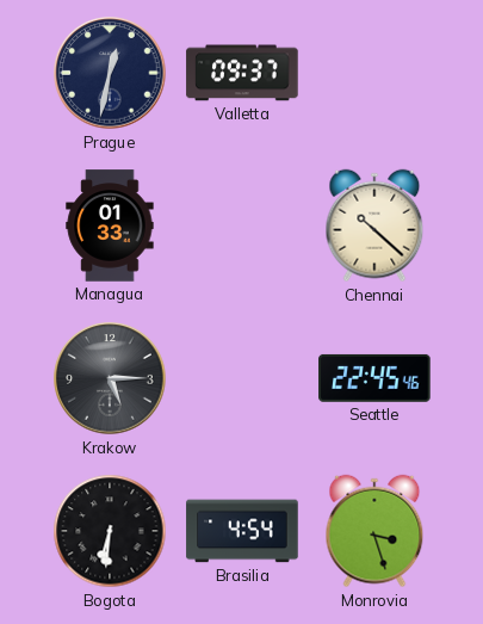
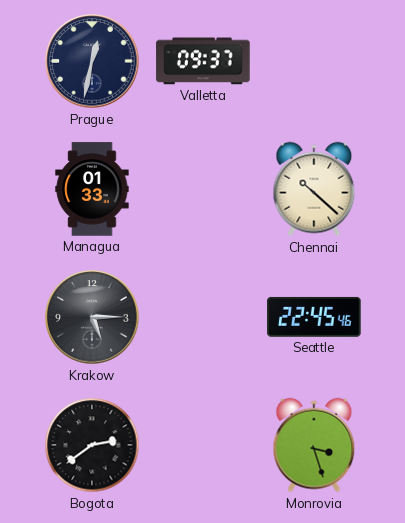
Bogota: 6:31 -> 2:39 (92, 445)
Brasilia: 4:54 -> none (242, 531)
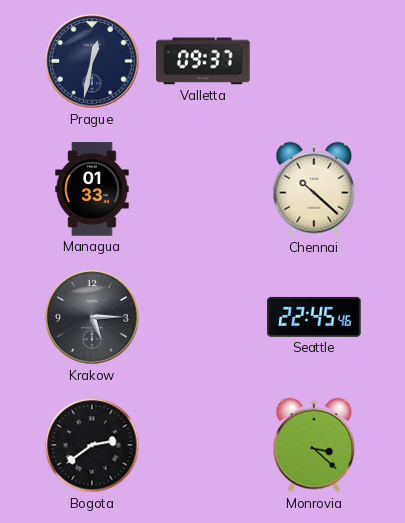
Monrovia: 3:27 -> 3:22 (314, 445)
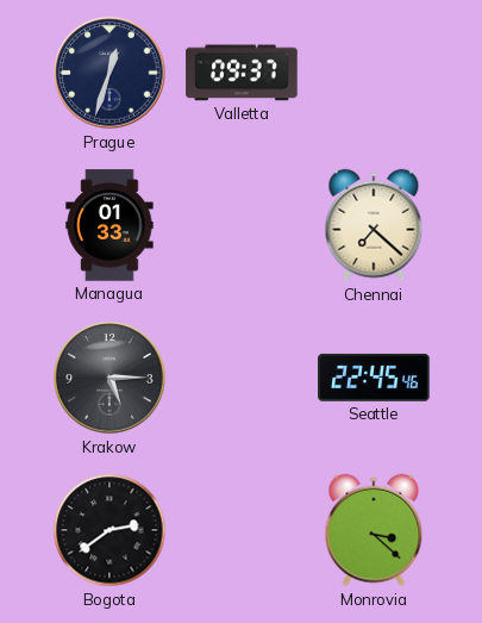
Prague: 12:32 -> 12:33 (109, 73)
Chennai: 10:22 -> 7:22 (374, 225)
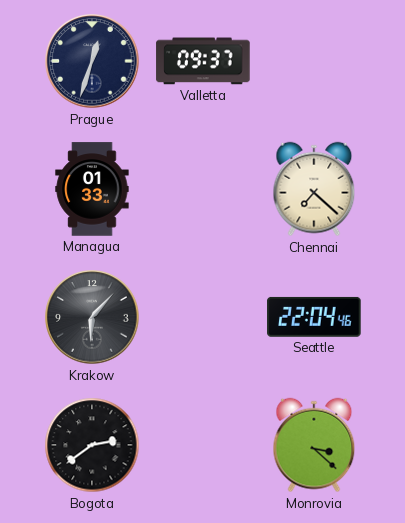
Krakow: 5:15 -> 6:07 (92, 317)
Seattle: 22:45 -> 22:04 (314, 317)
